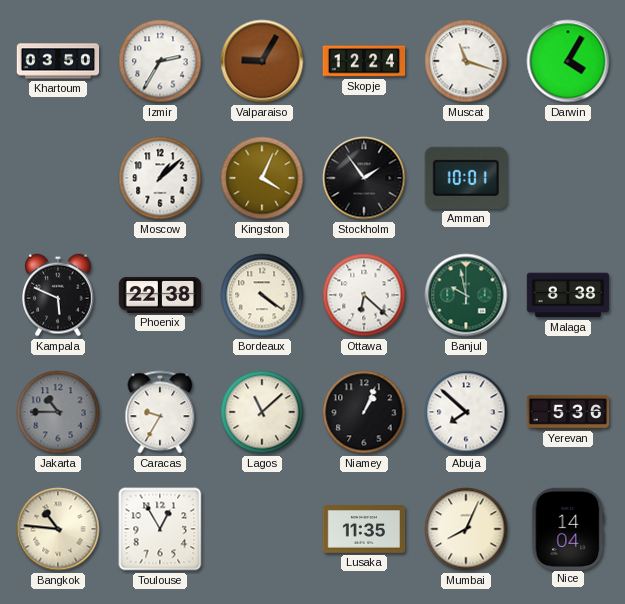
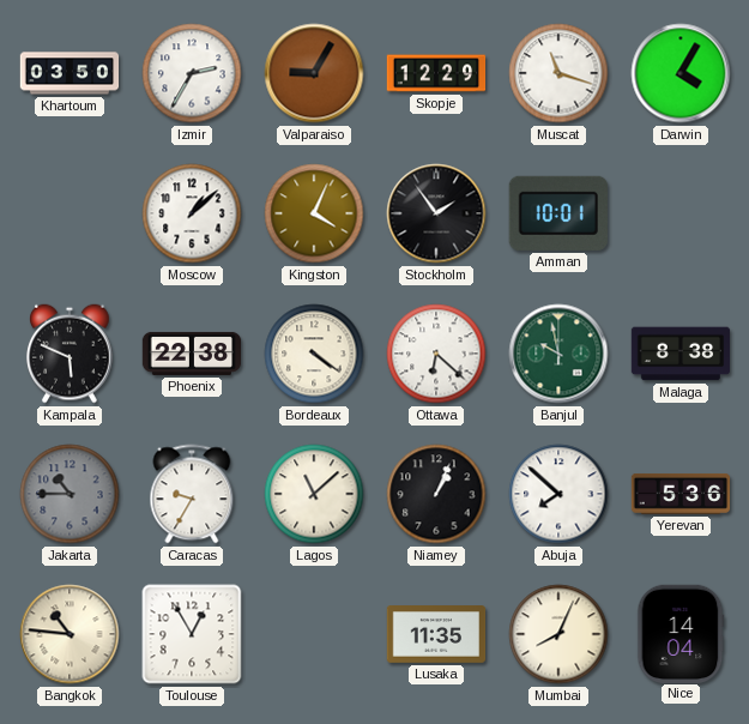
Skopje: 12:24 -> 12:29 (436, 73)
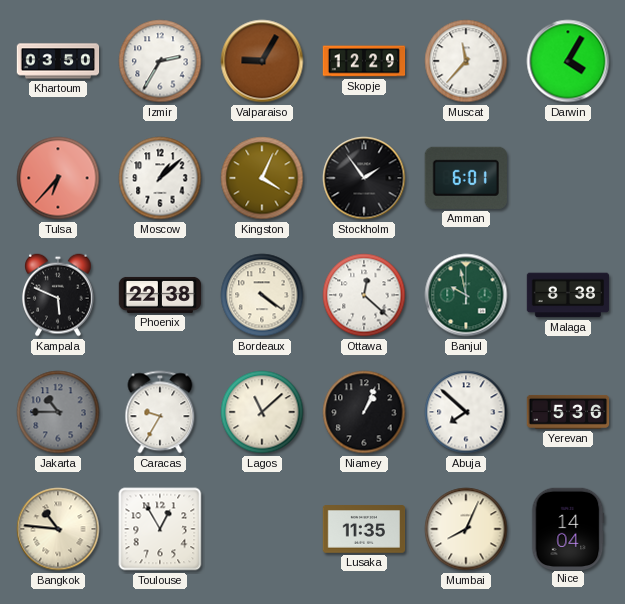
Muscat: 11:18 -> 11:37 (466, 61)
Tulsa: none -> 6:37 (58, 178)
Amman: 10:01 -> 6:01 (466, 178)
Ottawa: 6:22 -> 12:22 (364, 295)
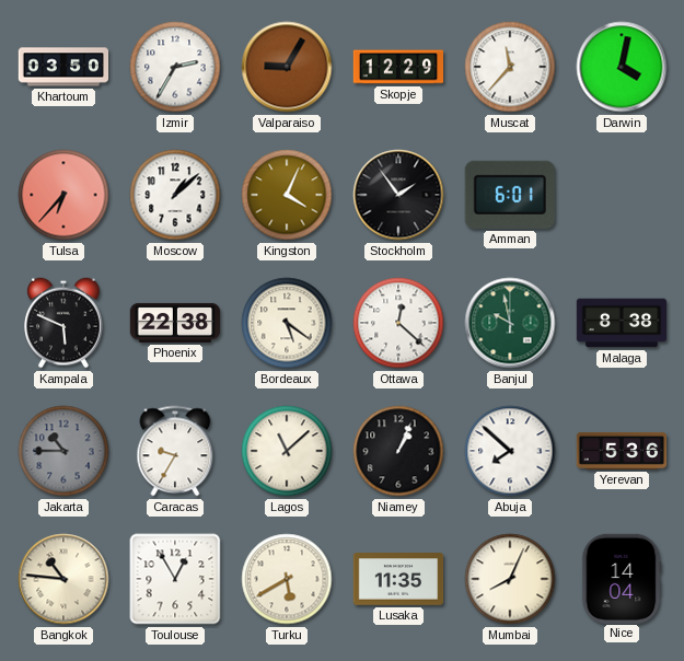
Darwin: 4:05 -> 4:02 (622, 67)
Bordeaux: 4:21 -> 5:21 (287, 323)
Turku: none -> 5:40 (287, 579)
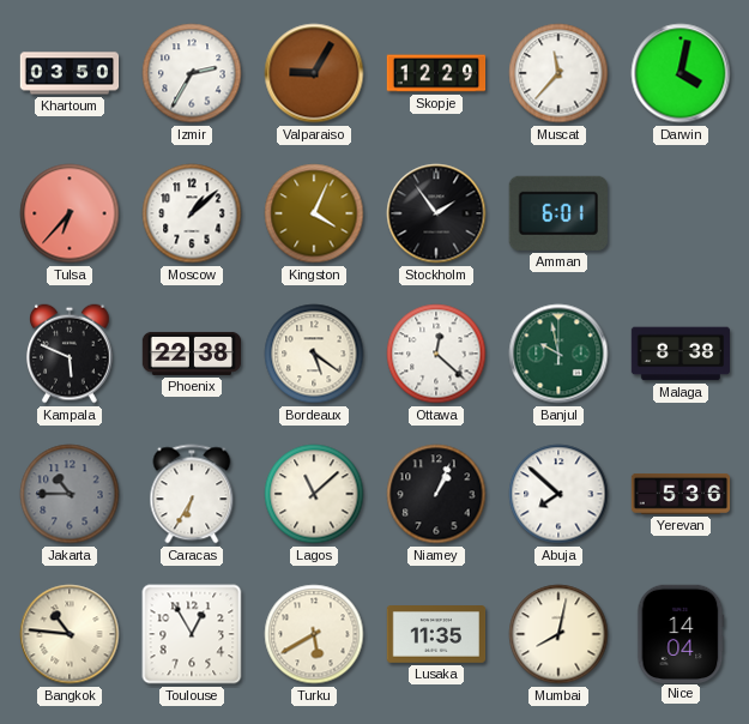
Caracas: 9:35 -> 6:35 (192, 494)
Mumbai: 8:04 -> 8:02 (558, 634)
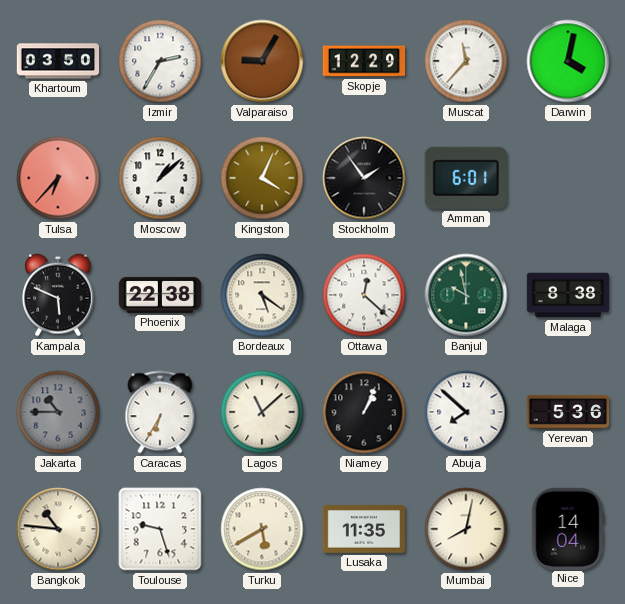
Toulouse: 12:55 -> 9:27 (160, 529)
